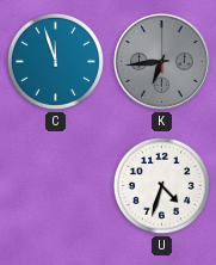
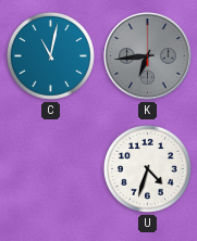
C: 11:57 -> 11:02 (50, 55)
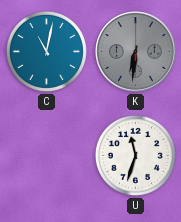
K: 6:44 -> 6:31 (136, 52)
U: 4:33 -> 11:33 (135, 155)
